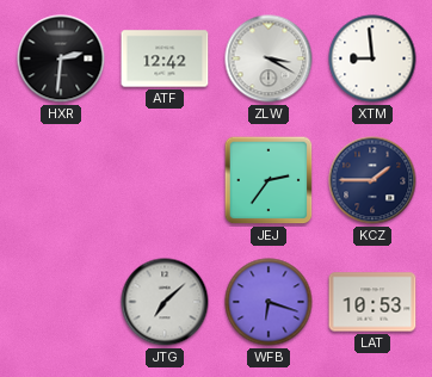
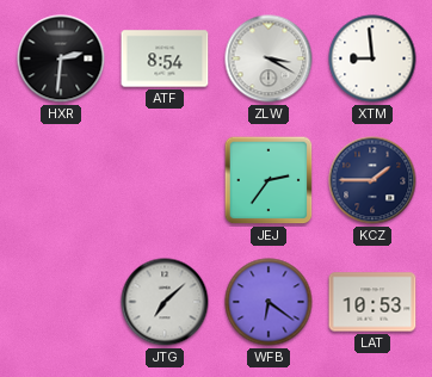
ATF: 12:42 -> 8:54 (165, 58)
WFB: 6:18 -> 6:21 (269, 302)
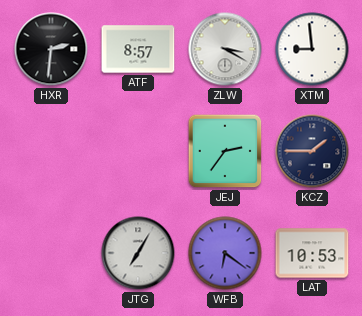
ATF: 8:54 -> 8:57 (138, 49)
JTG: 7:08 -> 7:05 (138, 253)
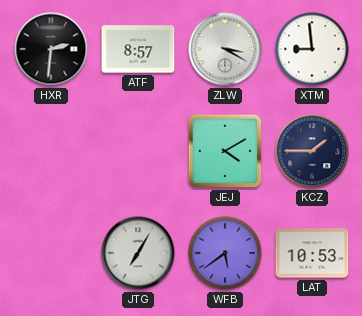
JEJ: 2:36 -> 4:10 (225, 151)
WFB: 6:21 -> 5:39 (225, 253)
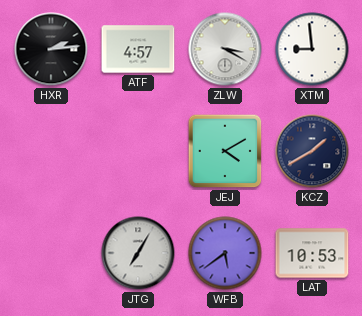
HXR: 2:31 -> 2:14 (51, 49)
ATF: 8:57 -> 4:57 (138, 49)
KCZ: 1:45 -> 1:40 (312, 151)
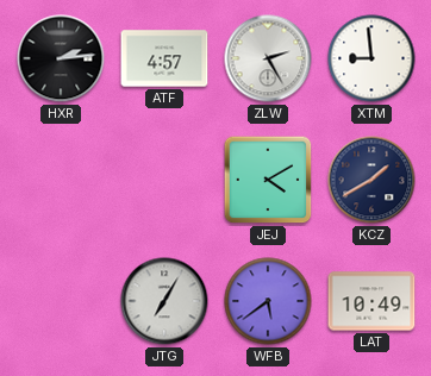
ZLW: 3:20 -> 2:25 (268, 58)
LAT: 10:53 -> 10:49 (371, 301)
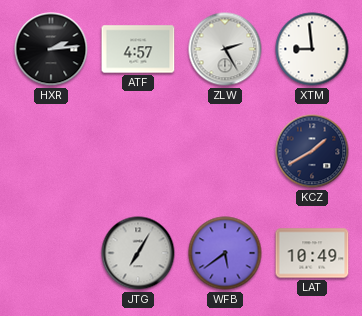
JEJ: 4:10 -> none (268, 180)
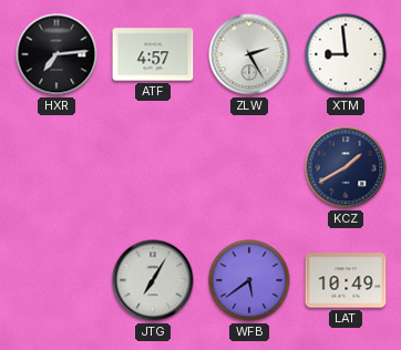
HXR: 2:14 -> 7:14 (56, 54)
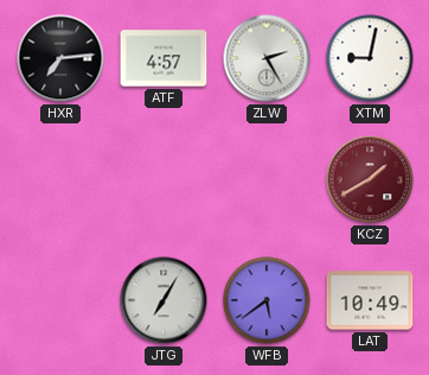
XTM: 8:59 -> 9:02 (370, 58)
KCZ dial: navy -> burgundy (370, 179)
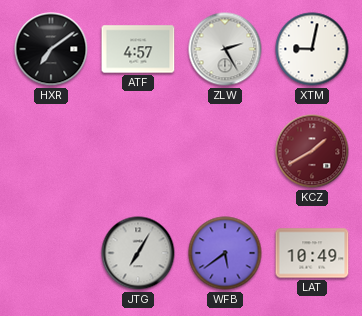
HXR: 7:14 -> 7:09 (51, 49)
